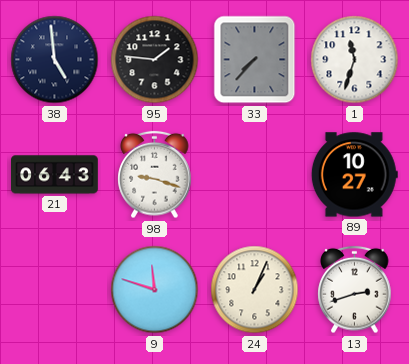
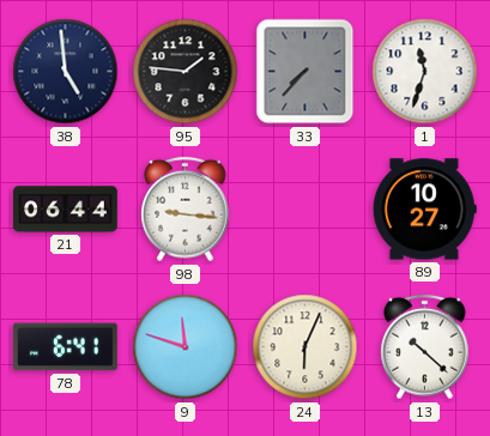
21: 06:43 -> 06:44 (66, 210)
98: 9:18 -> 9:16 (186, 210)
78: none -> 6:41 (65, 347)
24: 1:04 -> 6:04 (306, 347)
13: 2:42 -> 10:22 (425, 347)
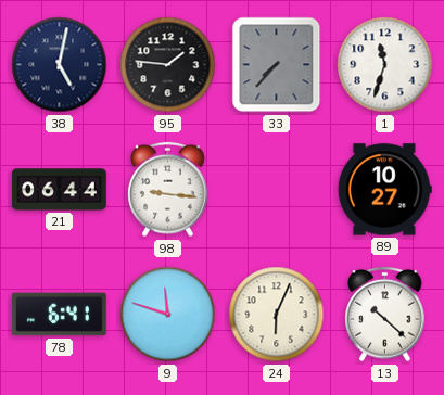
38: 4:59 -> 5:02 (60, 65)
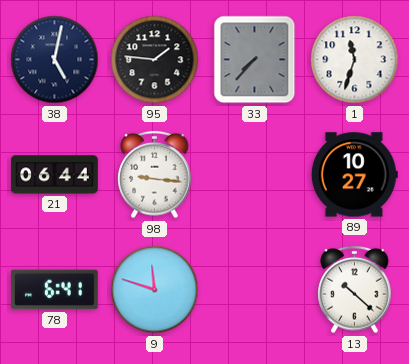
24: 6:04 -> none (277, 315)
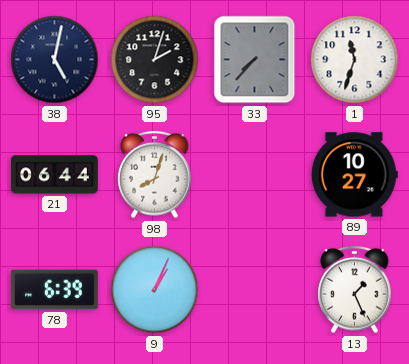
95: 1:46 -> 2:03 (155, 60)
98: 9:16 -> 8:03 (155, 175)
78: 6:41 -> 6:39 (54, 290)
9: 11:48 -> 1:04 (155, 290)
13: 10:22 -> 1:26 (355, 290)
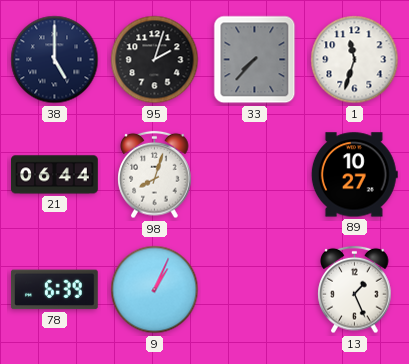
38: 5:02 -> 5:00 (55, 60)
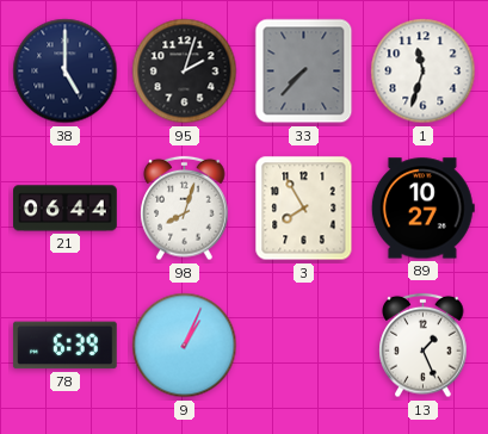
3: none -> 7:55 (304, 209)
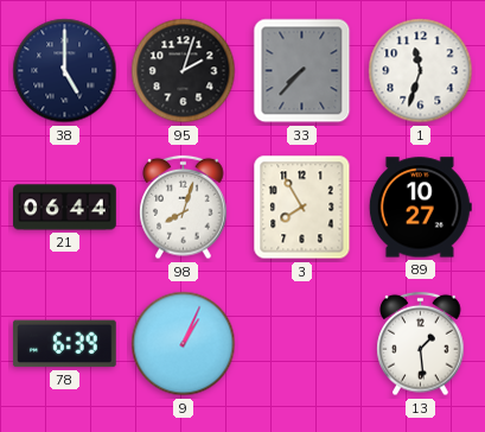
13: 1:26 -> 1:29 (421, 344)
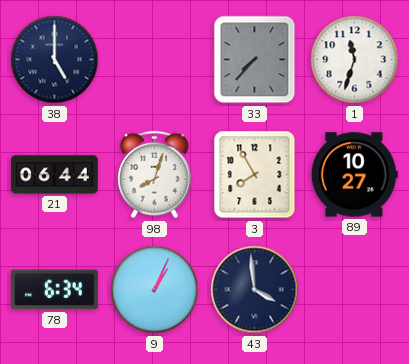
95: 2:03 -> none (184, 71)
78: 6:39 -> 6:34 (54, 290)
43: none -> 3:59 (255, 290)
13: 1:29 -> none (421, 344)
